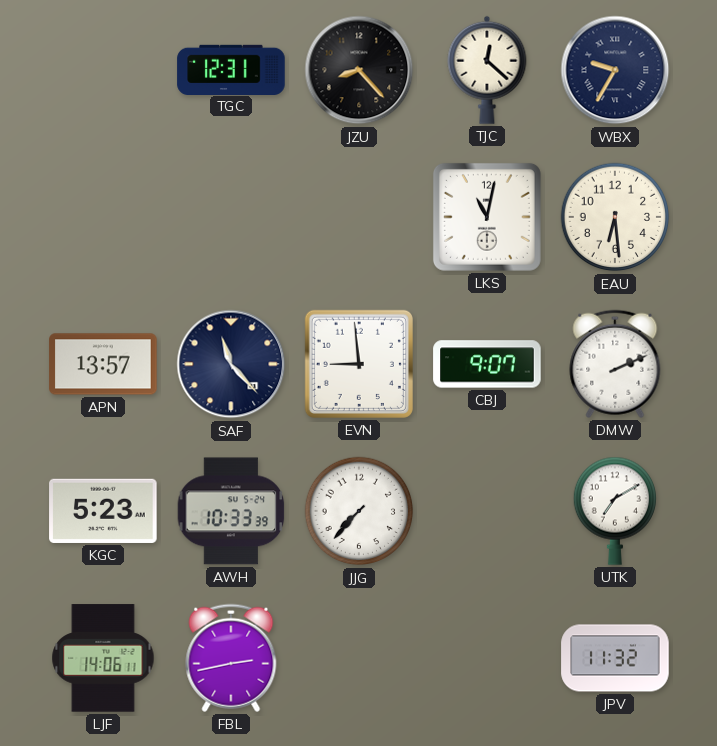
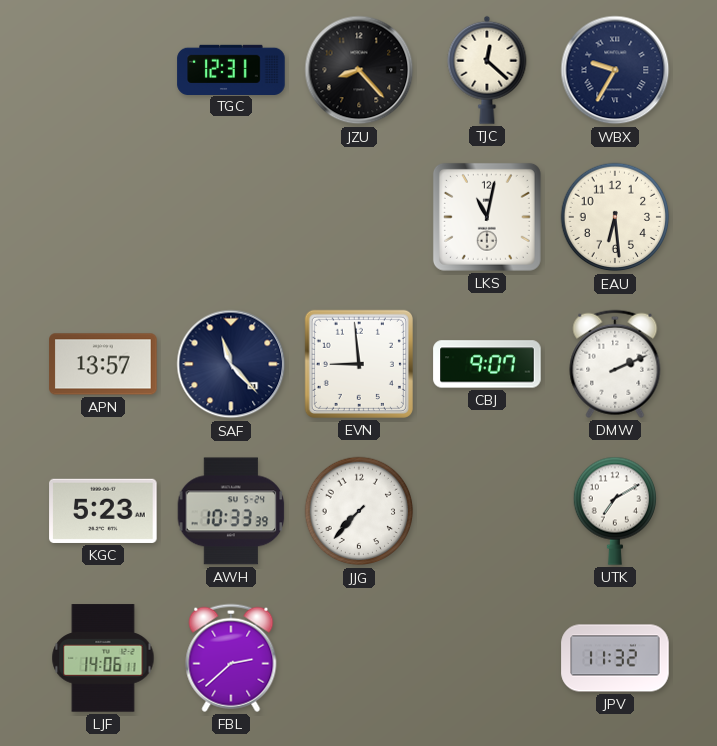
FBL: 2:43 -> 2:38 (231, 658)
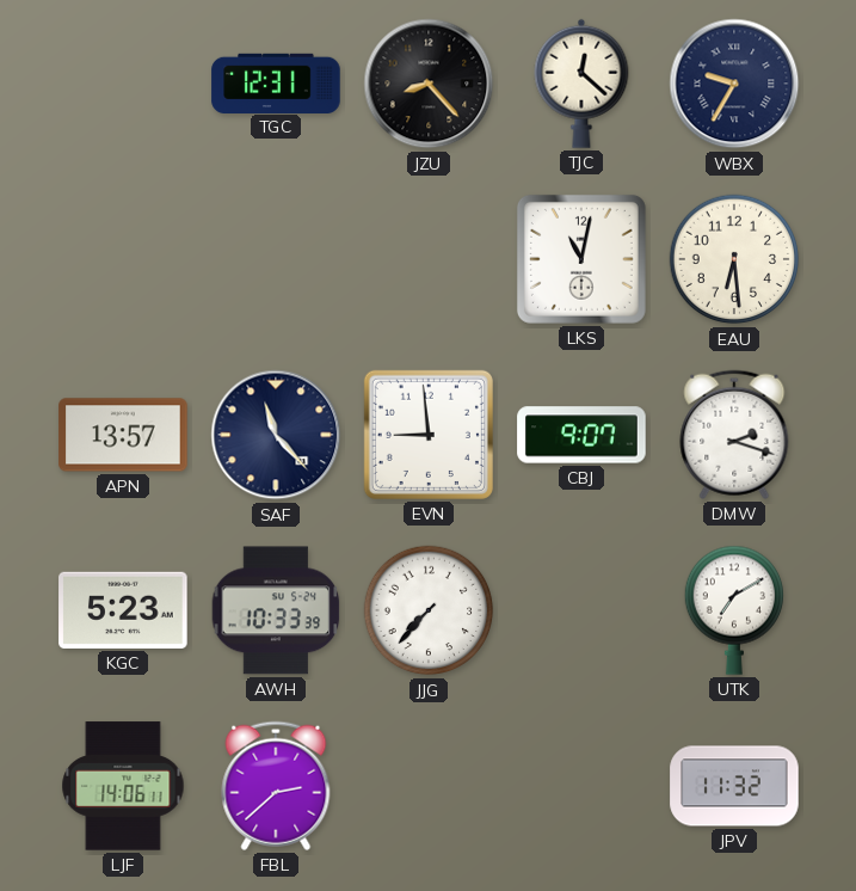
DMW: 2:11 -> 2:18 (734, 435)
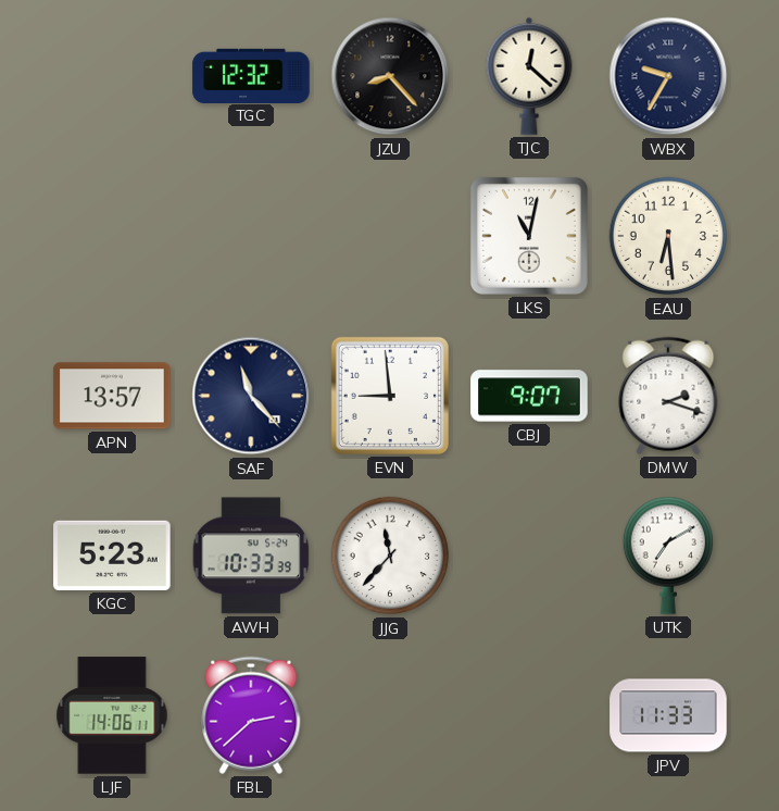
TGC: 12:31 -> 12:32 (251, 75)
JJG: 7:37 -> 11:37 (390, 556)
JPV: 11:32 -> 11:33 (668, 715)
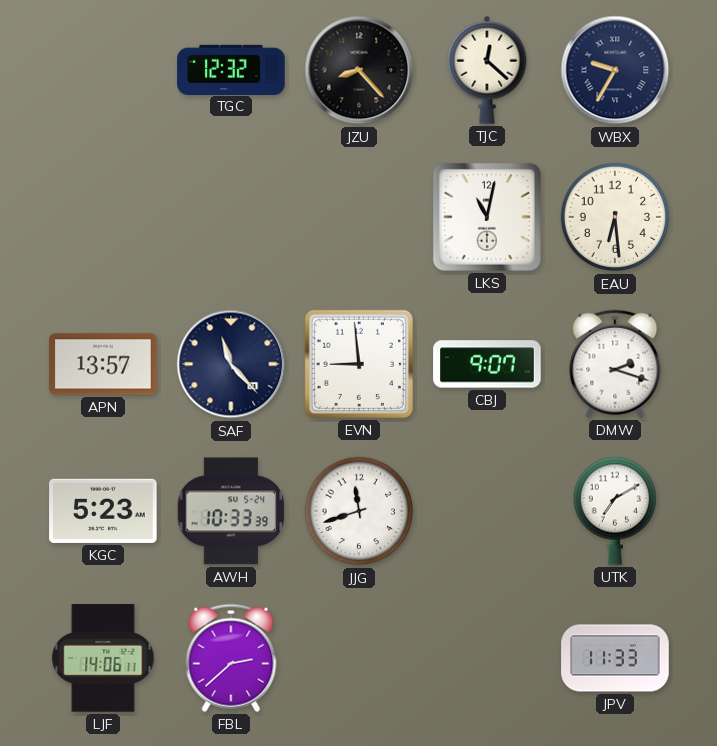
JJG: 11:37 -> 11:42 (359, 511)
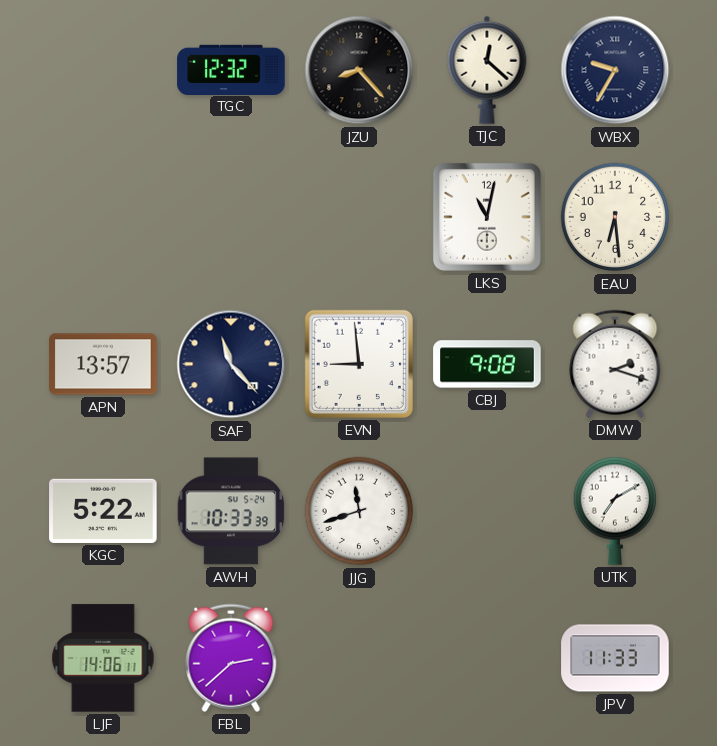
CBJ: 9:07 -> 9:08 (487, 364)
KGC: 5:23 -> 5:22 (103, 511)
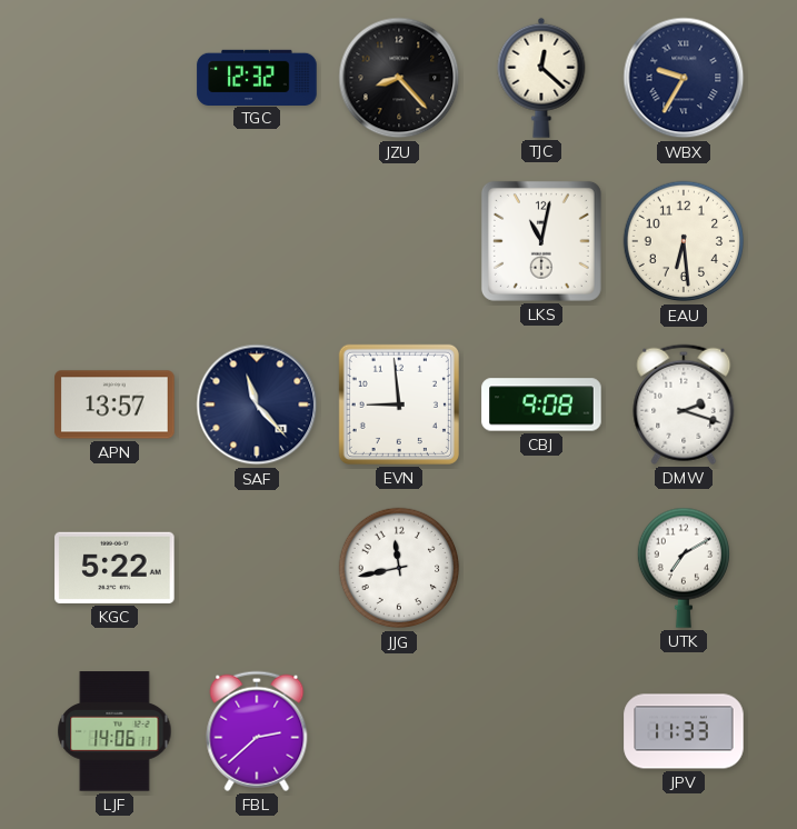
AWH: 10:33 -> none (231, 511)
JJG: 11:42 -> 11:43 (399, 568)
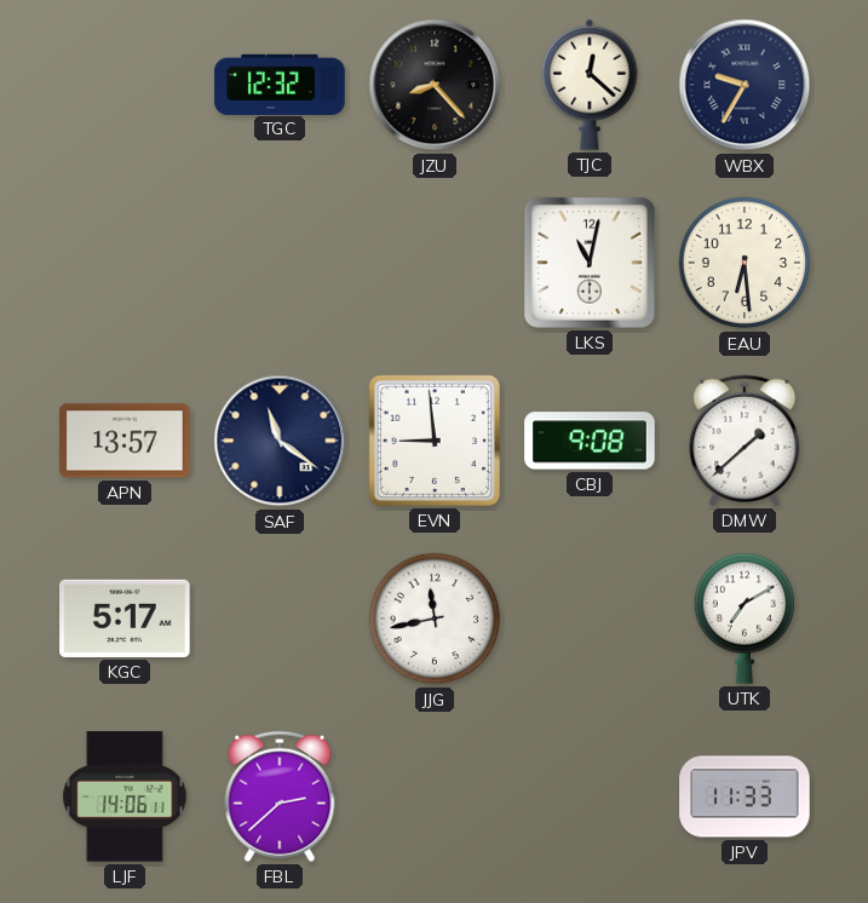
SAF: 11:23 -> 11:21 (280, 441)
DMW: 2:18 -> 1:38 (745, 441)
KGC: 5:22 -> 5:17 (125, 619)
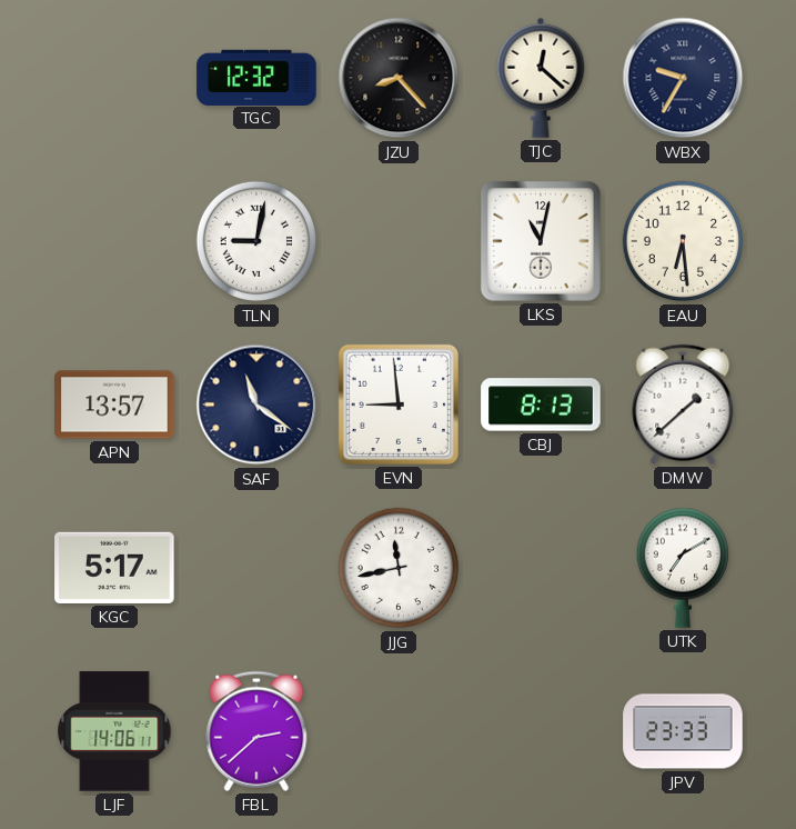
TLN: none -> 9:02 (256, 241)
CBJ: 9:08 -> 8:13 (541, 404)
JPV: 11:33 -> 23:33 (683, 731)
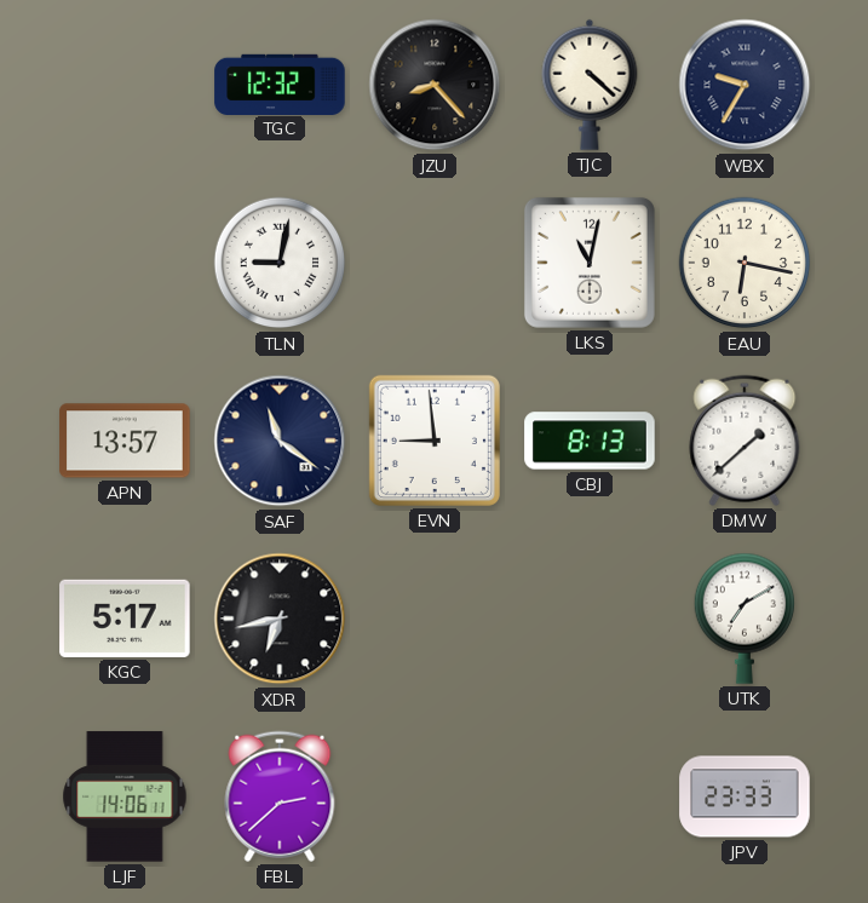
TJC: 12:22 -> 4:22 (590, 85)
EAU: 6:29 -> 6:17 (745, 263)
XDR: none -> 6:43 (280, 619)
JJG: 11:43 -> none (399, 568)
